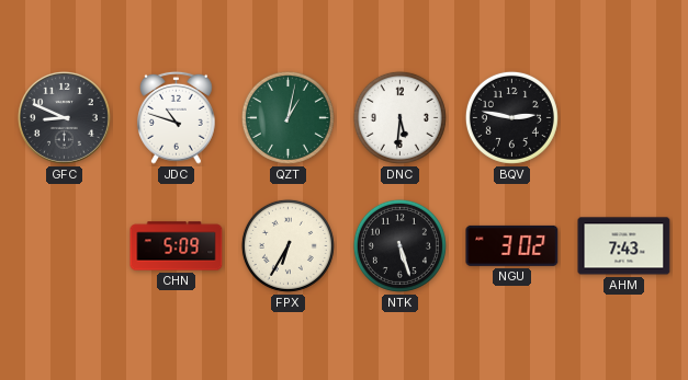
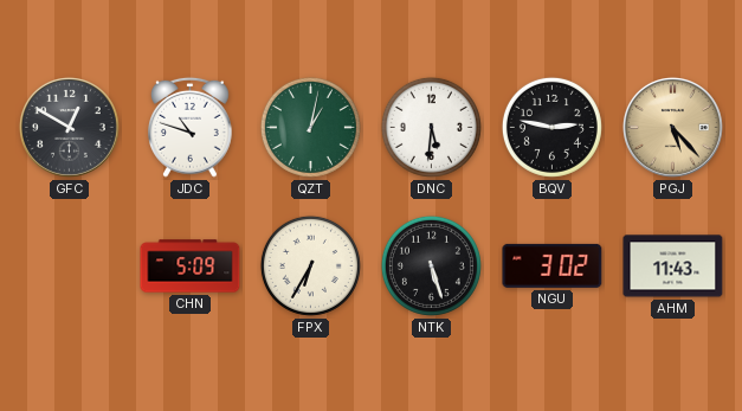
GFC: 8:49 -> 12:50 (69, 127)
PGJ: none -> 5:23 (672, 127)
AHM: 7:43 -> 11:43 (673, 266)
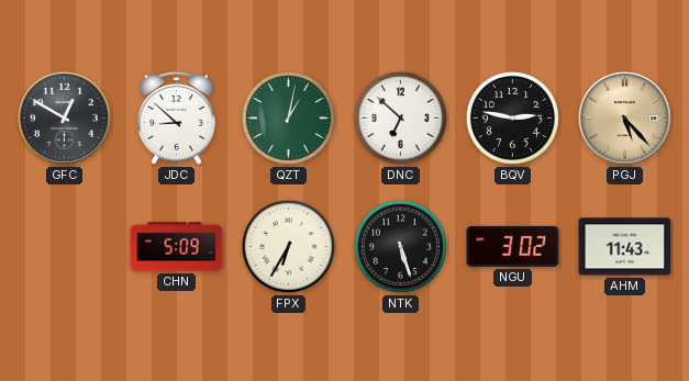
JDC: 10:48 -> 8:52 (177, 117)
DNC: 5:31 -> 6:52 (400, 117)
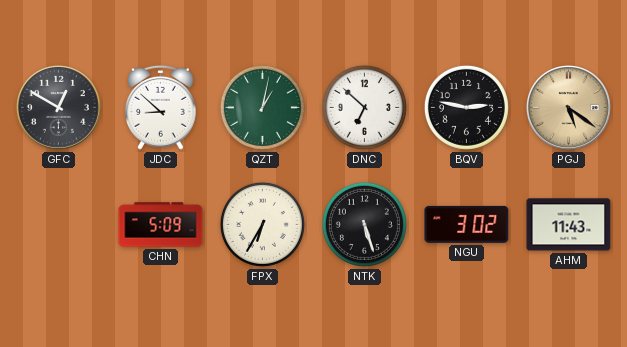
PGJ: 5:23 -> 5:21 (568, 107)
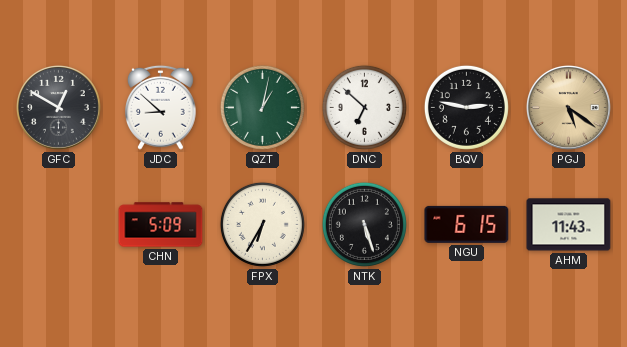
NGU: 3:02 -> 6:15 (467, 224)
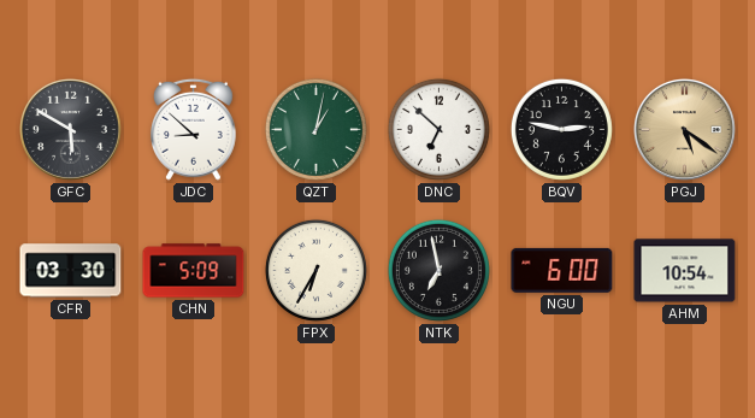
GFC: 12:50 -> 5:50 (70, 129)
CFR: none -> 03:30 (71, 271)
NTK: 5:27 -> 6:58 (438, 270)
NGU: 6:15 -> 6:00 (562, 270)
AHM: 11:43 -> 10:54 (685, 271)
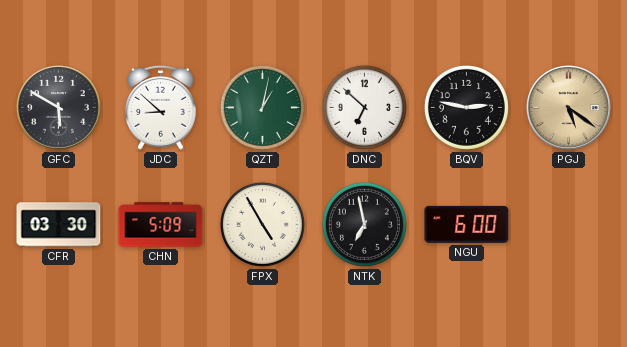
FPX: 6:35 -> 4:55 (262, 224)
AHM: 10:54 -> none (685, 271)
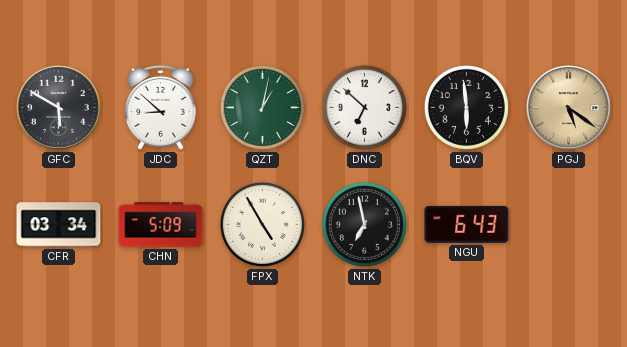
BQV: 2:47 -> 5:59 (466, 107)
CFR: 03:30 -> 03:34 (59, 225)
NGU: 6:00 -> 6:43 (467, 224)
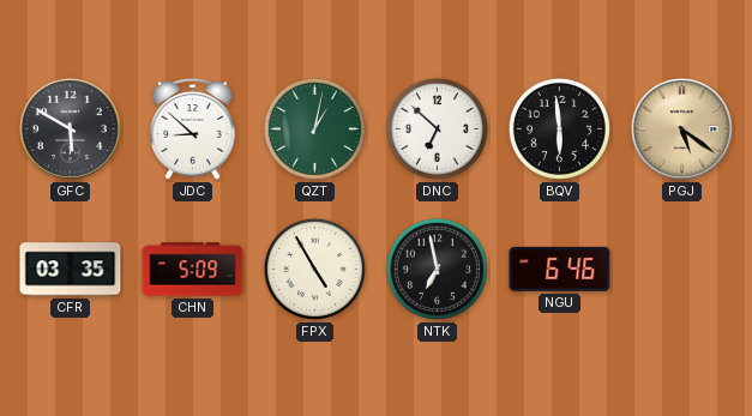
CFR: 03:34 -> 03:35 (71, 270)
NGU: 6:43 -> 6:46 (560, 269)
